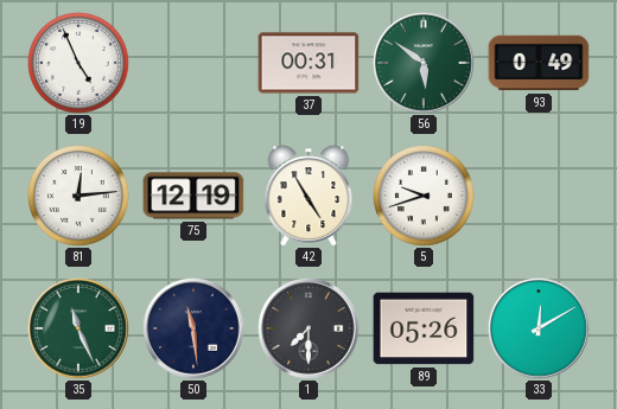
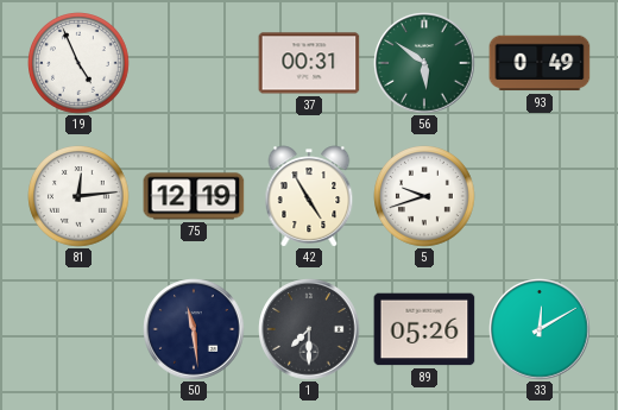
35: 11:26 -> none (78, 328)
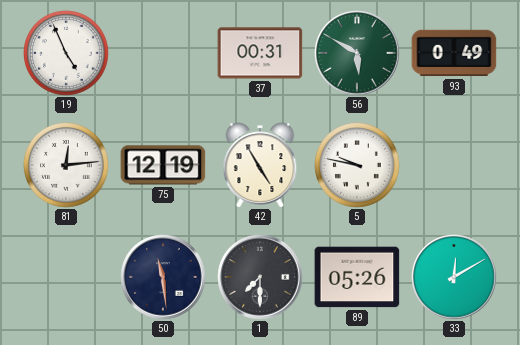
56: 5:51 -> 5:50 (357, 53)
5: 9:42 -> 9:47 (358, 166)
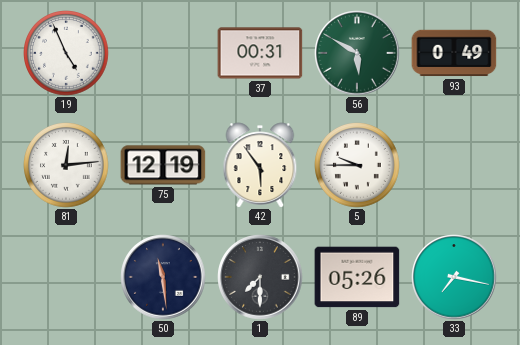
42: 4:55 -> 5:54 (260, 165)
5: 9:47 -> 9:45 (358, 166)
33: 12:10 -> 7:17 (454, 277)
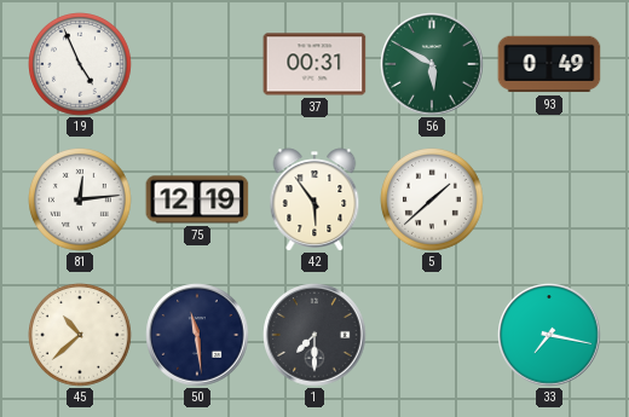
5: 9:45 -> 1:38 (433, 201)
45: none -> 10:38 (81, 336)
89: 05:26 -> none (357, 277)
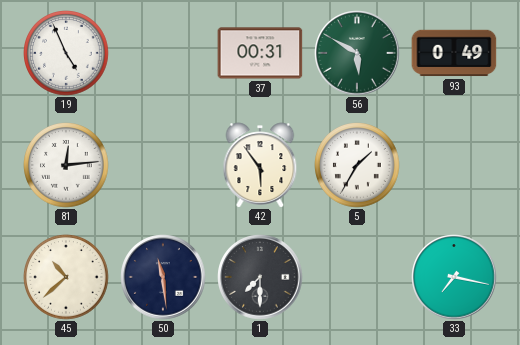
75: 12:19 -> none (197, 199)
5: 1:38 -> 1:35 (358, 166)
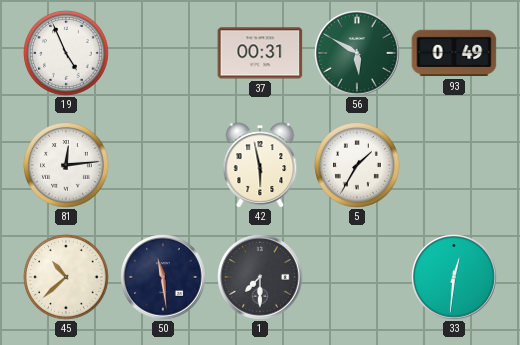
42: 5:54 -> 5:58 (260, 165)
33: 7:17 -> 12:31 (454, 277)
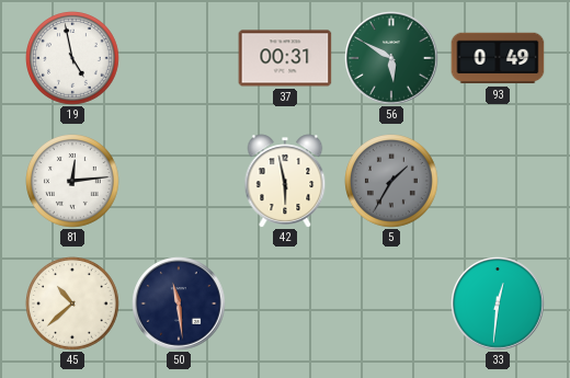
19: 4:56 -> 4:58 (73, 59)
5 dial: white -> grey (392, 182)
1: 7:30 -> none (260, 277)
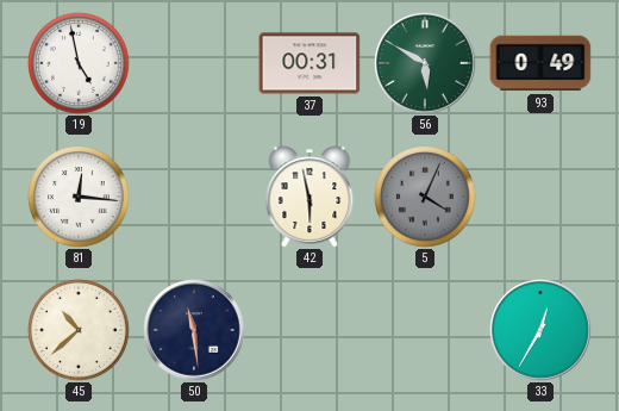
81: 12:14 -> 12:16 (80, 198)
5: 1:35 -> 4:04 (426, 198)
33: 12:31 -> 12:35 (540, 330)
